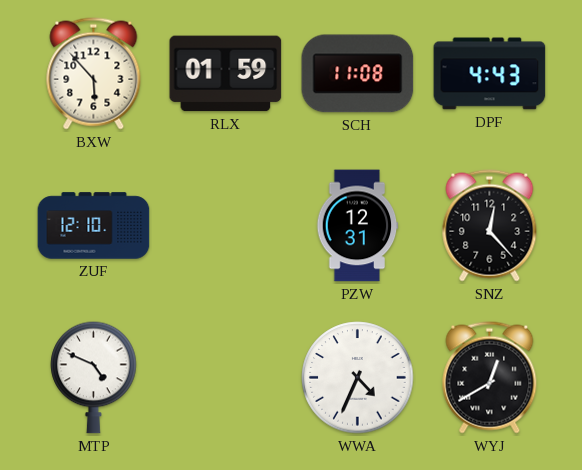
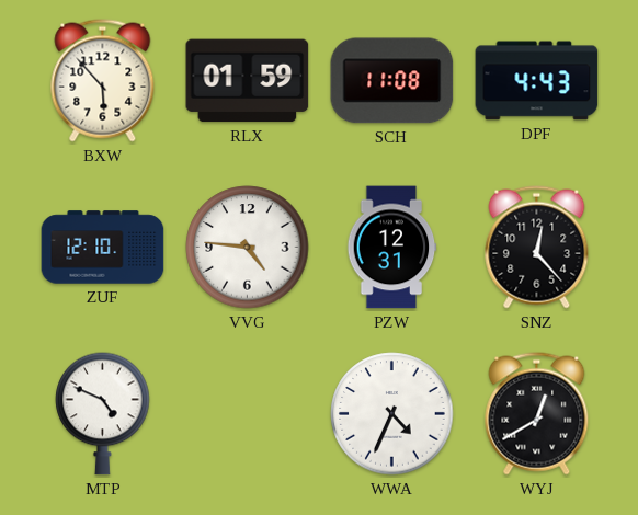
VVG: none -> 4:46 (248, 248)
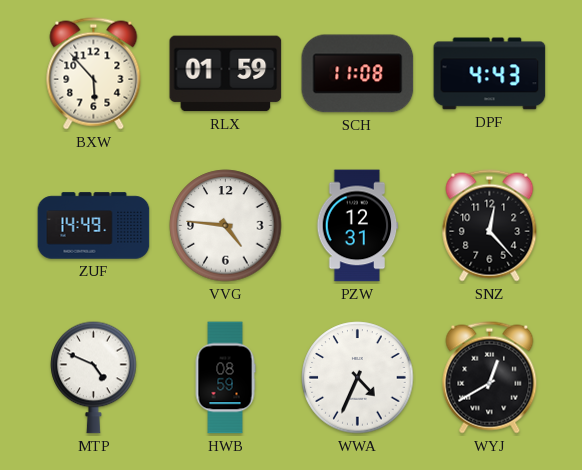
ZUF: 12:10 -> 14:49 (94, 226)
HWB: none -> 08:59 (225, 378)
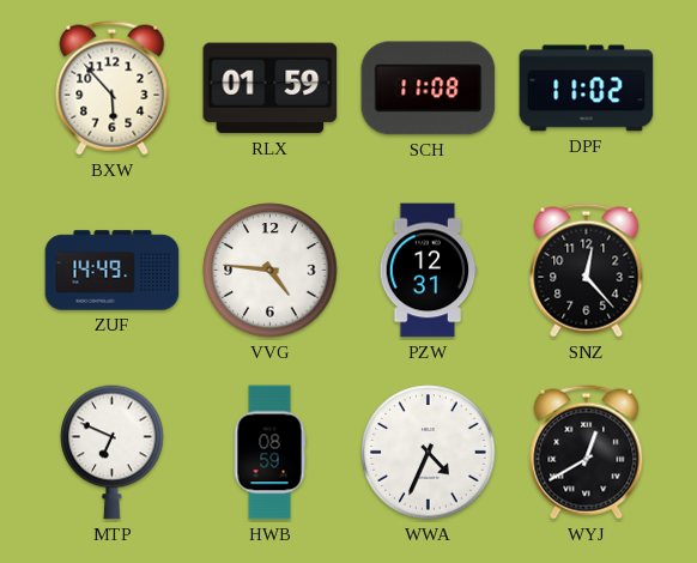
DPF: 4:43 -> 11:02 (587, 89)
MTP: 4:49 -> 6:49 (113, 452)
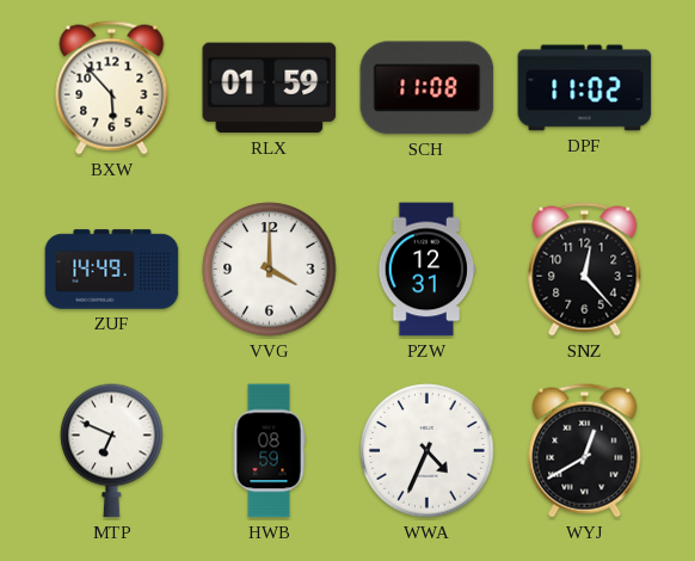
VVG: 4:46 -> 4:00 (270, 270)
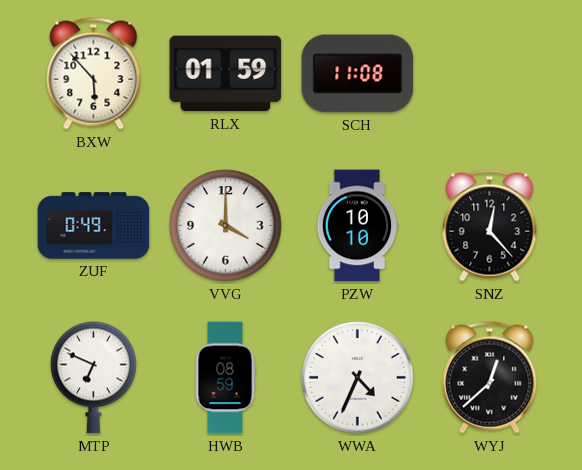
DPF: 11:02 -> none (585, 88)
ZUF: 14:49 -> 0:49 (94, 226)
PZW: 12:31 -> 10:10 (358, 226)
WYJ: 12:40 -> 12:38 (490, 378)
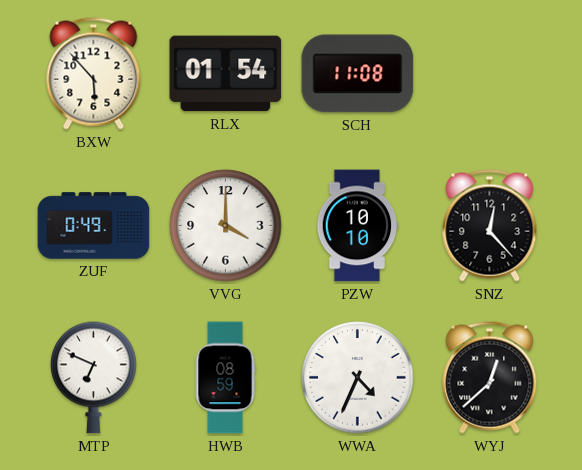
RLX: 01:59 -> 01:54 (226, 74)
